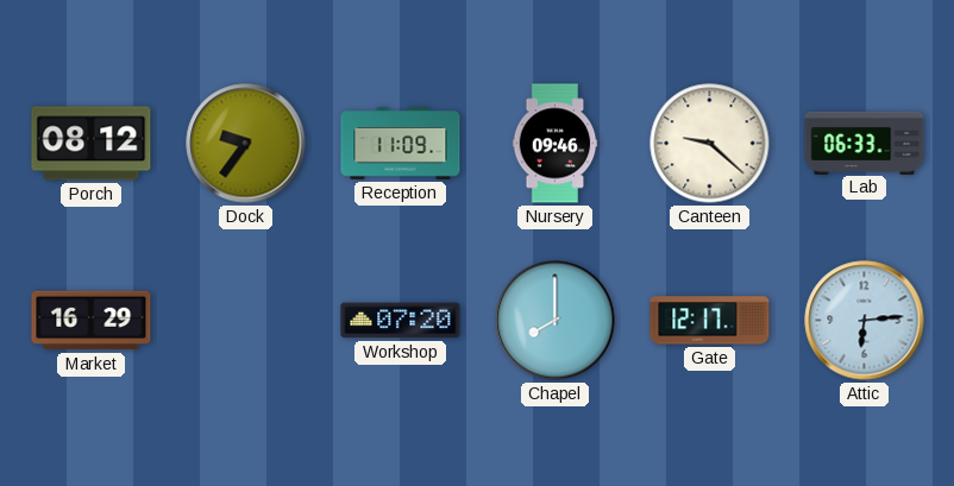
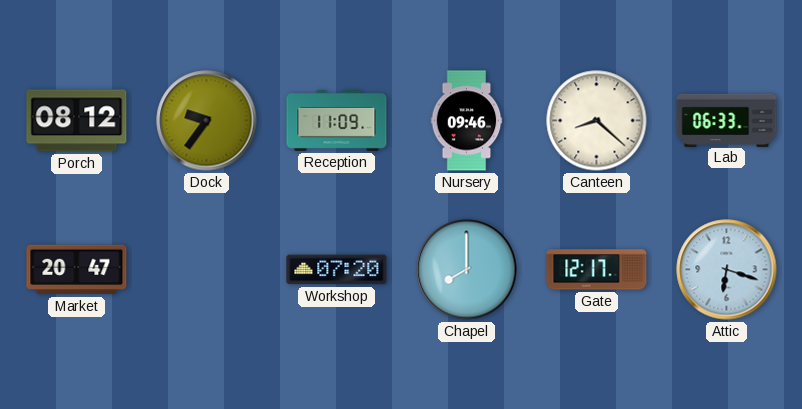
Canteen: 9:22 -> 8:22 (597, 121)
Market: 16:29 -> 20:47 (77, 270)
Attic: 6:14 -> 6:18 (727, 270)
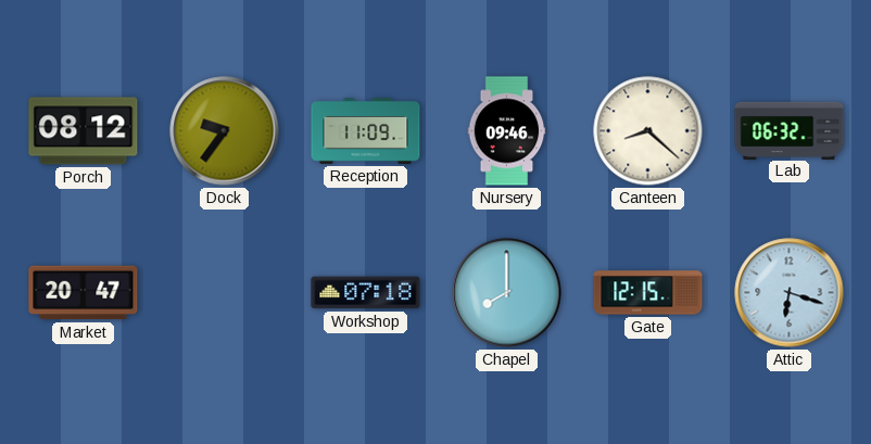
Lab: 06:33 -> 06:32 (790, 130)
Workshop: 07:20 -> 07:18 (366, 293)
Gate: 12:17 -> 12:15 (648, 293)
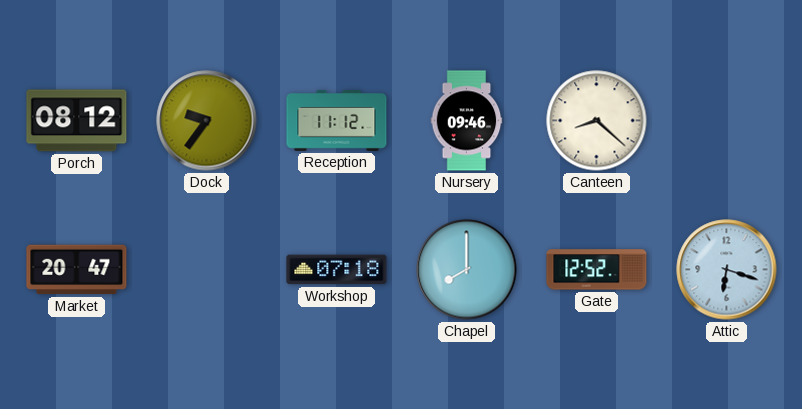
Reception: 11:09 -> 11:12 (337, 121)
Lab: 06:32 -> none (790, 130)
Gate: 12:15 -> 12:52 (597, 270)
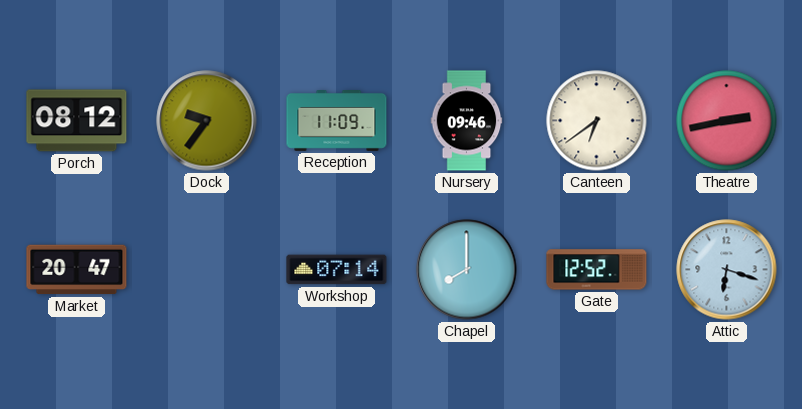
Reception: 11:12 -> 11:09 (337, 121)
Canteen: 8:22 -> 6:39 (597, 121)
Theatre: none -> 2:43 (727, 121)
Workshop: 07:18 -> 07:14 (337, 270)
